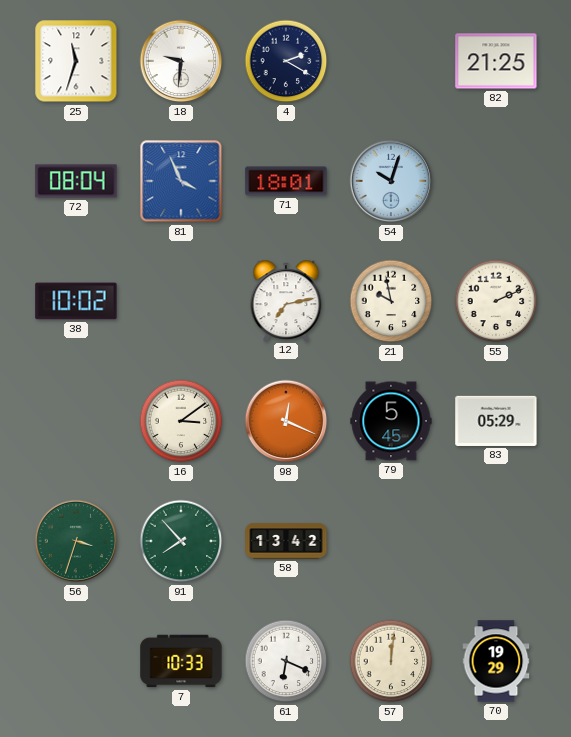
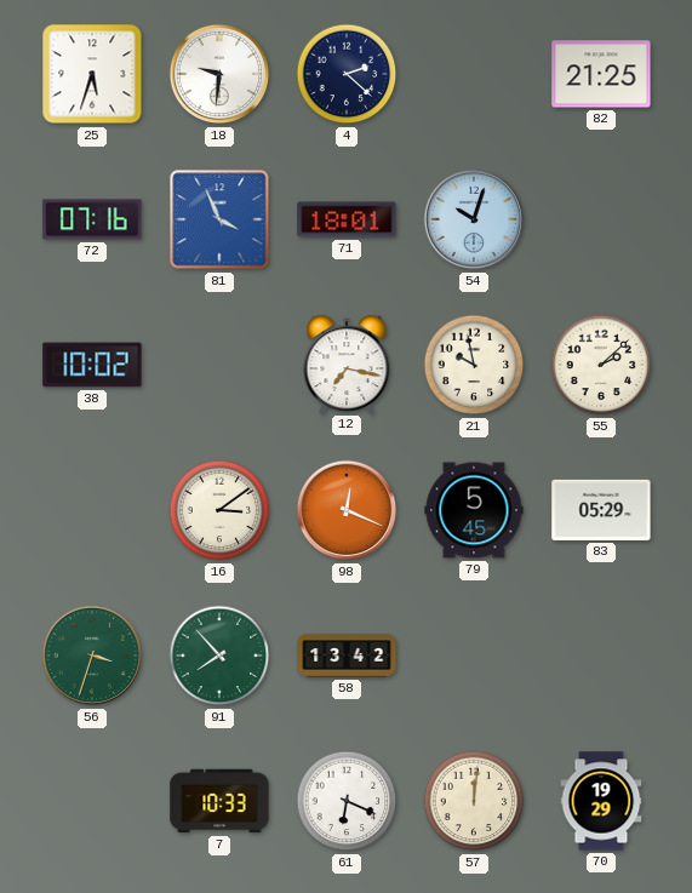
25: 11:33 -> 5:33 (92, 74)
4: 2:20 -> 2:22 (347, 74)
72: 08:04 -> 07:16 (92, 219)
12: 7:13 -> 7:17 (347, 364)
55: 2:11 -> 2:08 (601, 365)
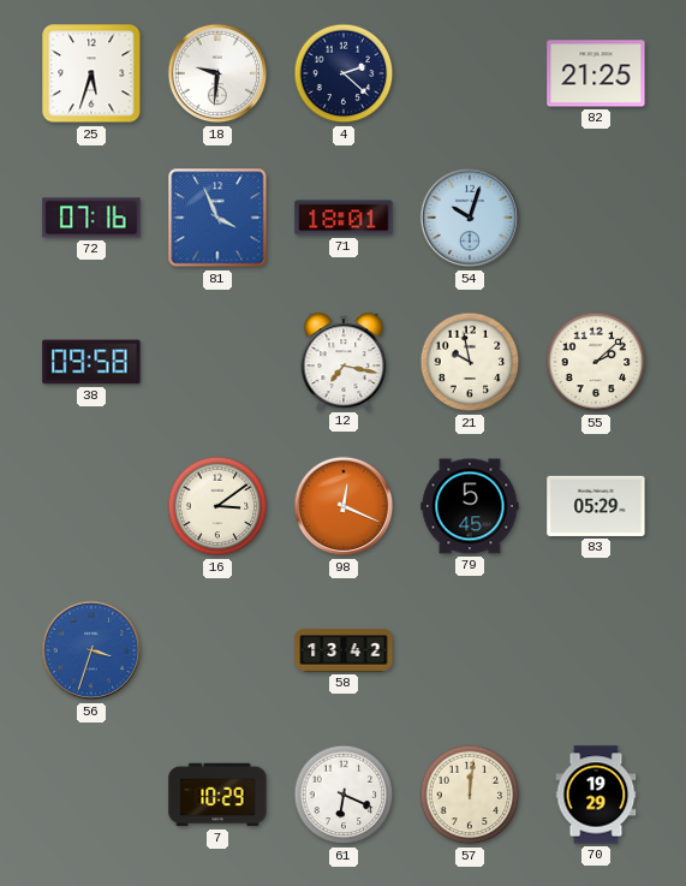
38: 10:02 -> 09:58 (91, 362)
56 dial: green -> blue (91, 650)
91: 7:53 -> none (219, 656)
7: 10:33 -> 10:29 (217, 795)
